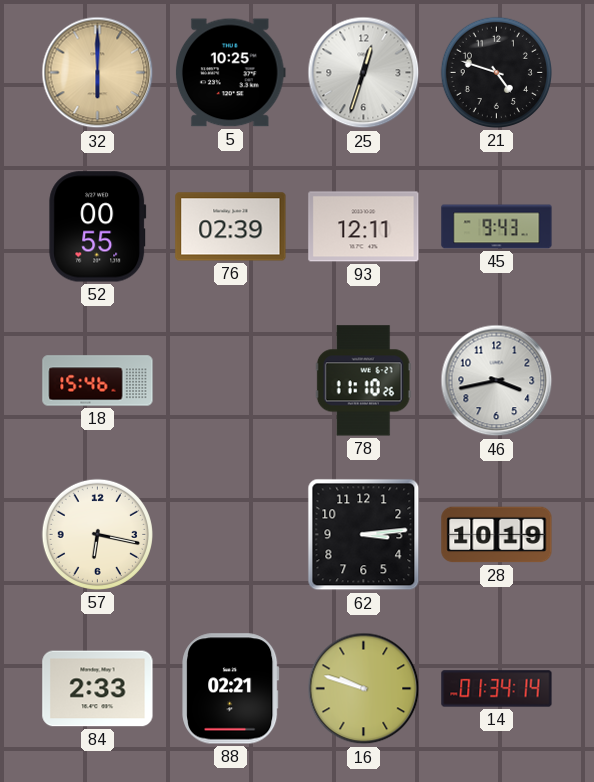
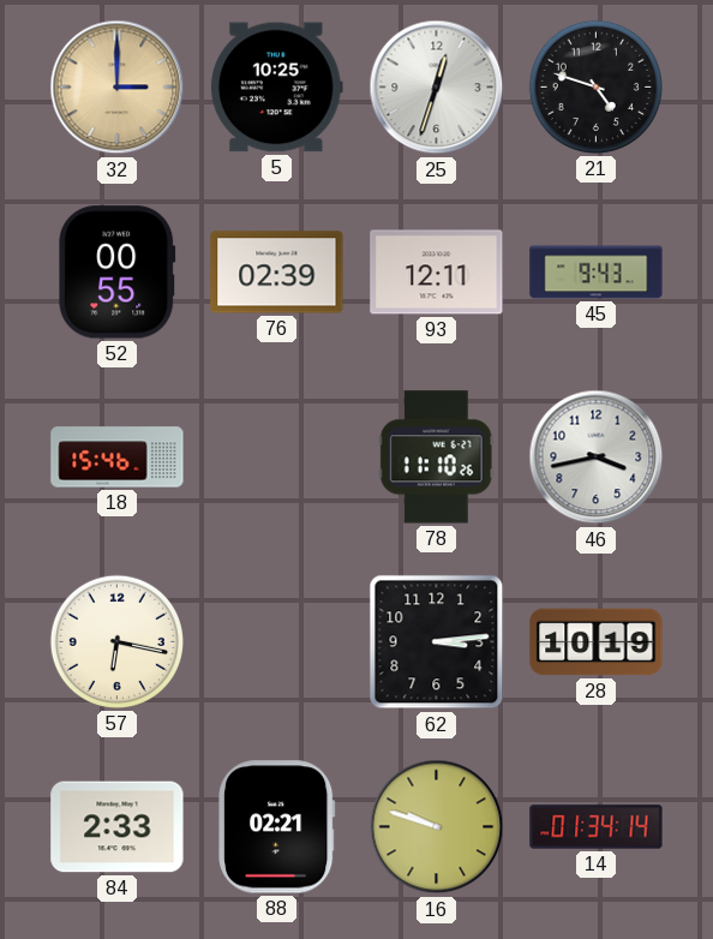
32: 6:00 -> 3:00 (118, 88)
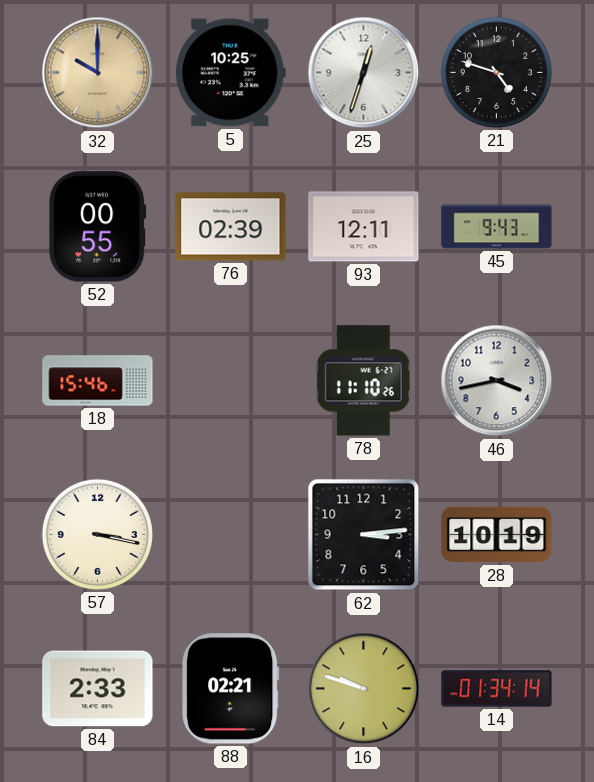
32: 3:00 -> 10:00 (98, 73)
57: 6:17 -> 3:17 (97, 534)
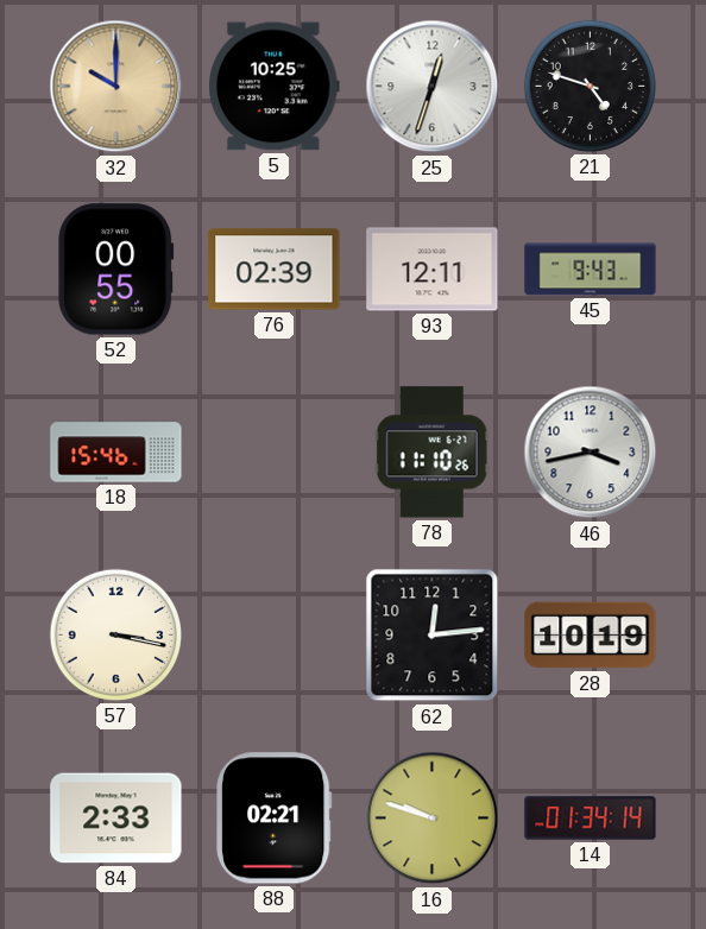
62: 3:14 -> 12:14 (433, 636)
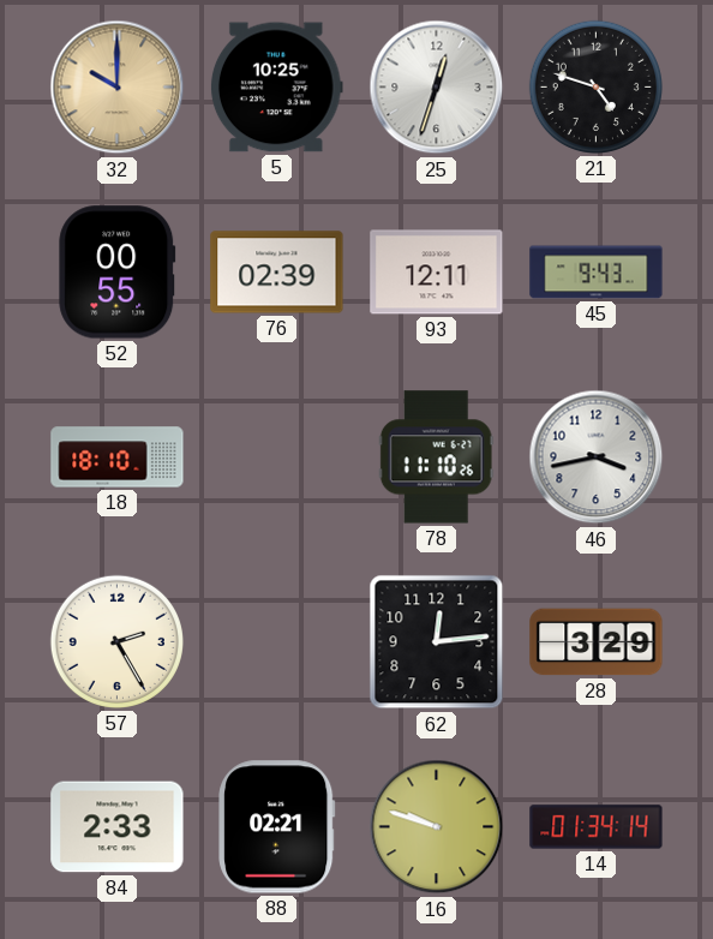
18: 15:46 -> 18:10 (118, 457)
57: 3:17 -> 2:25 (116, 641)
28: 10:19 -> 3:29 (597, 642)
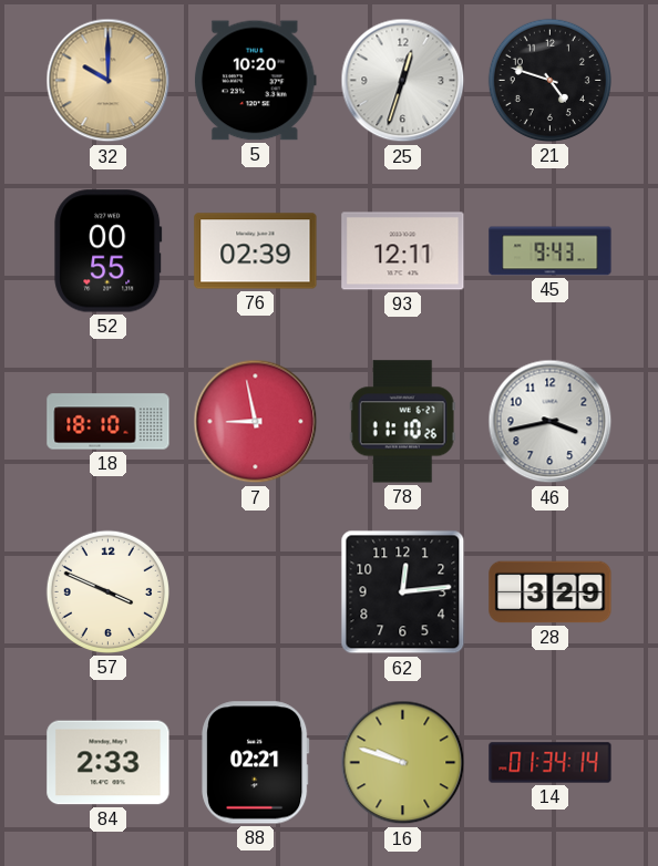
5: 10:25 -> 10:20 (255, 81)
7: none -> 8:58 (256, 422)
57: 2:25 -> 3:49 (107, 591)
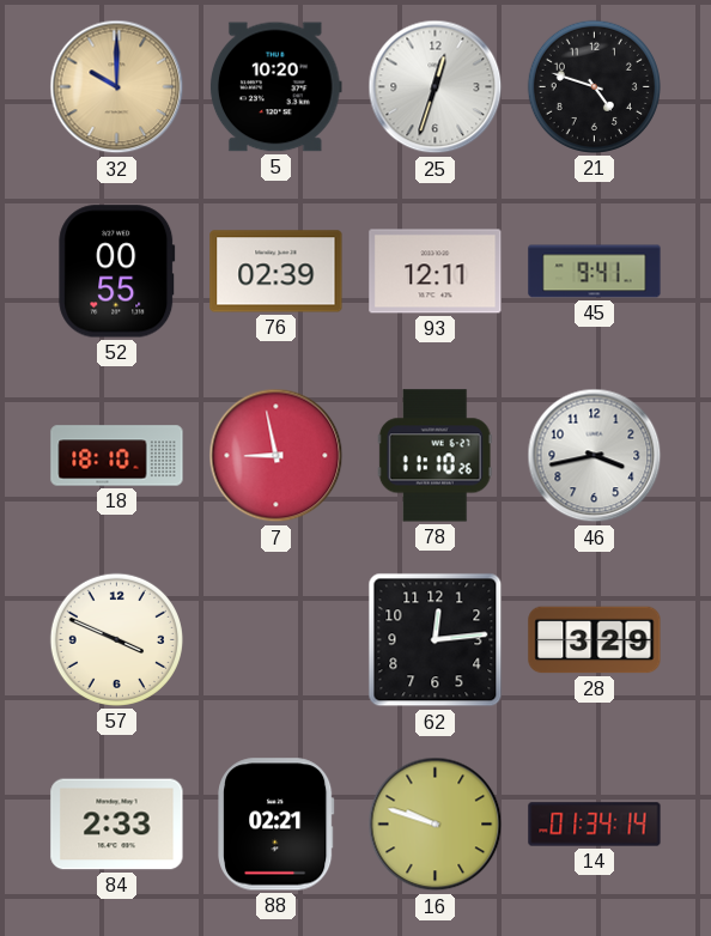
45: 9:43 -> 9:41 (595, 272)
